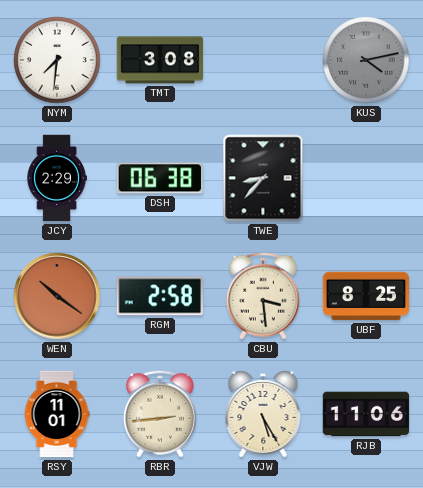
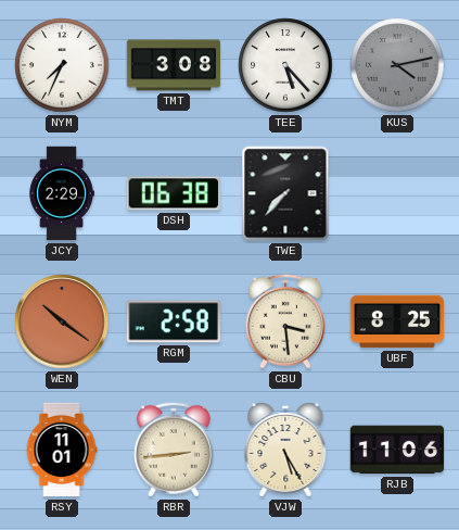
NYM: 7:31 -> 7:34 (62, 65)
TEE: none -> 5:23 (285, 65)
TWE: 8:37 -> 7:37 (285, 193)
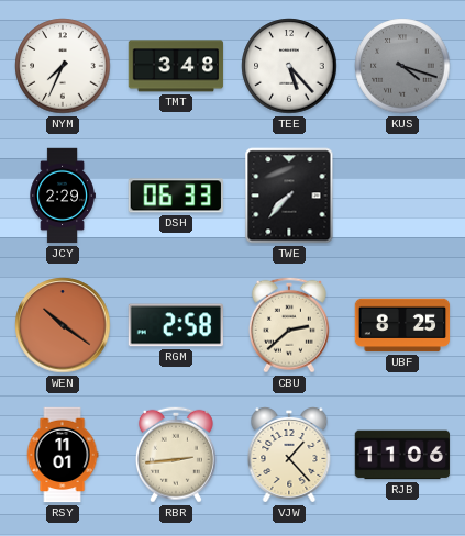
TMT: 3:08 -> 3:48 (176, 66)
KUS: 4:13 -> 4:18 (402, 66)
DSH: 06:38 -> 06:33 (175, 196)
CBU: 3:29 -> 2:38 (289, 325)
VJW: 5:25 -> 1:23 (289, 456)
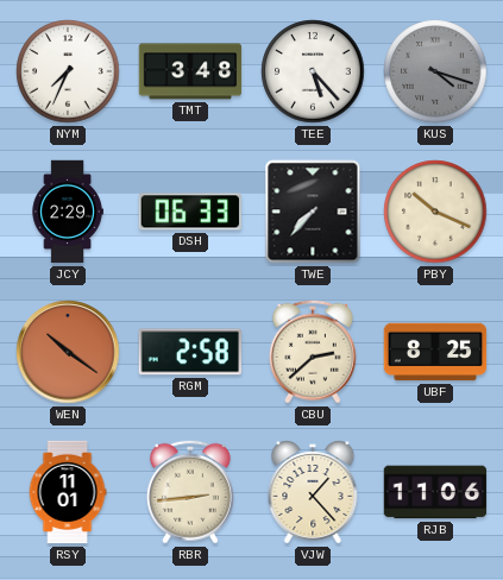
PBY: none -> 10:19 (435, 212)
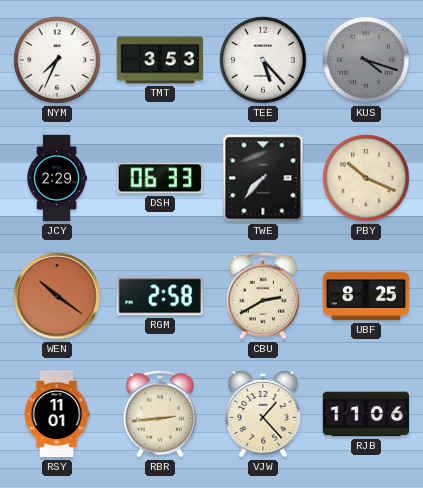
TMT: 3:48 -> 3:53 (160, 60)
CBU: 2:38 -> 2:40 (263, 296)
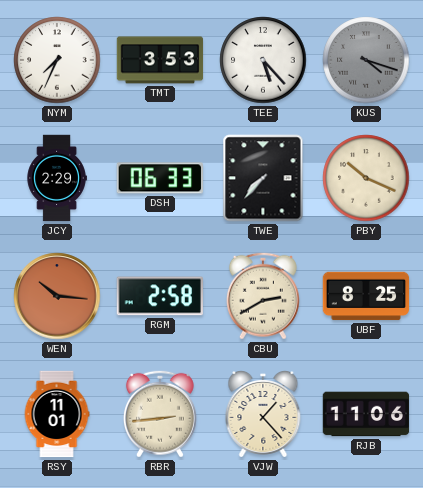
WEN: 10:21 -> 10:16 (57, 296)
